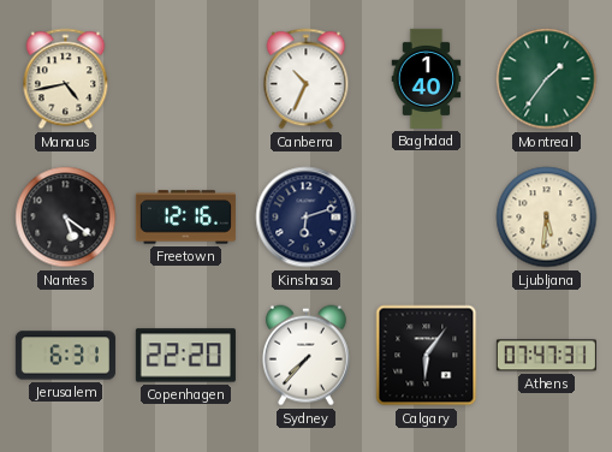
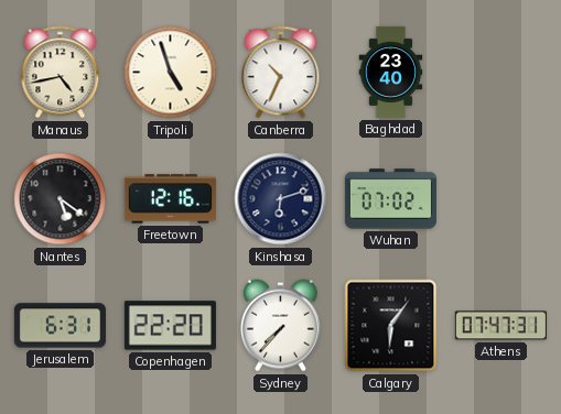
Tripoli: none -> 4:57 (171, 73)
Baghdad: 1:40 -> 23:40 (391, 72)
Montreal: 1:36 -> none (547, 79)
Wuhan: none -> 07:02 (390, 199)
Ljubljana: 5:31 -> none (547, 218)
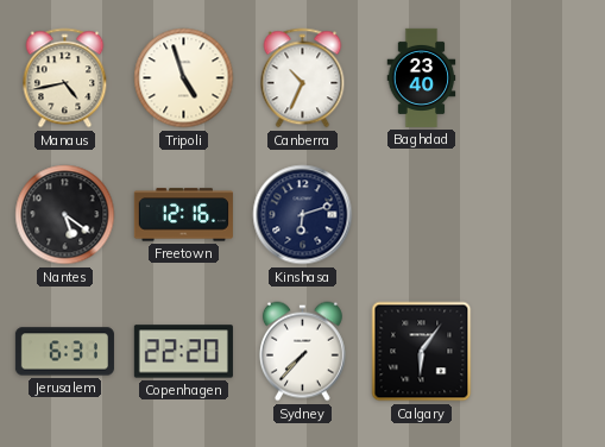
Wuhan: 07:02 -> none (390, 199)
Athens: 07:47 -> none (500, 326)
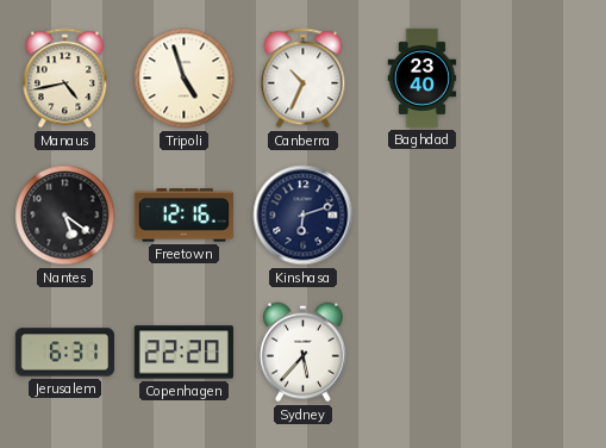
Sydney: 7:37 -> 5:37 (302, 353)
Calgary: 6:06 -> none (422, 352)
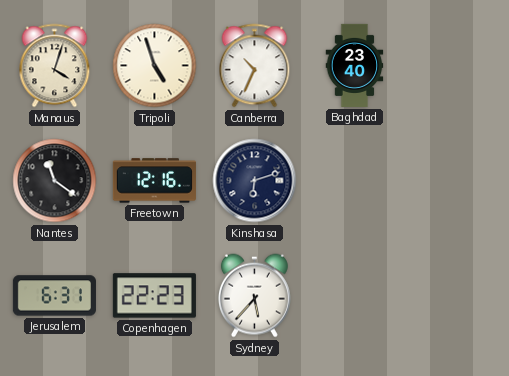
Manaus: 4:43 -> 4:03 (55, 66)
Nantes: 5:21 -> 11:21 (55, 181)
Copenhagen: 22:20 -> 22:23 (154, 296)
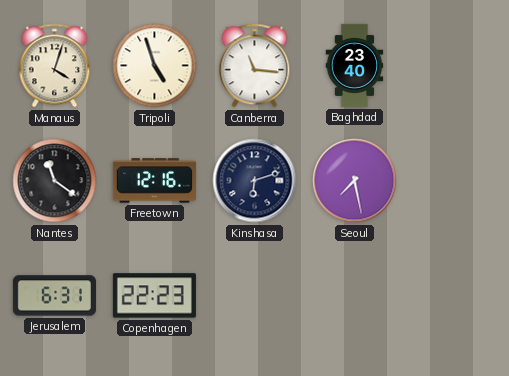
Canberra: 10:34 -> 11:16 (255, 66)
Seoul: none -> 7:28 (355, 181)
Sydney: 5:37 -> none (254, 296)
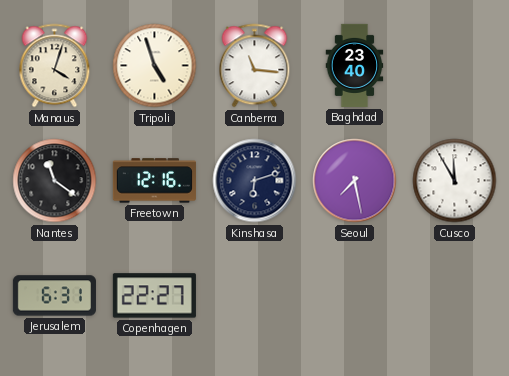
Cusco: none -> 11:55 (455, 181)
Copenhagen: 22:23 -> 22:27 (154, 296)
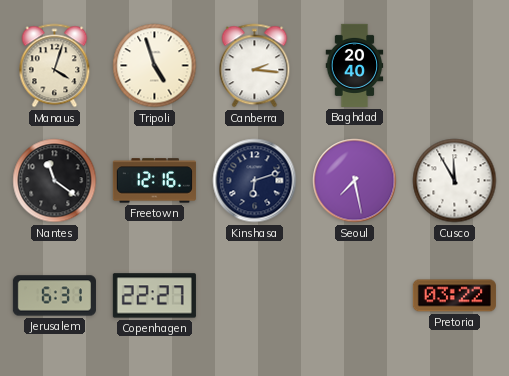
Canberra: 11:16 -> 2:16 (255, 66)
Baghdad: 23:40 -> 20:40 (355, 65)
Pretoria: none -> 03:22 (454, 296)
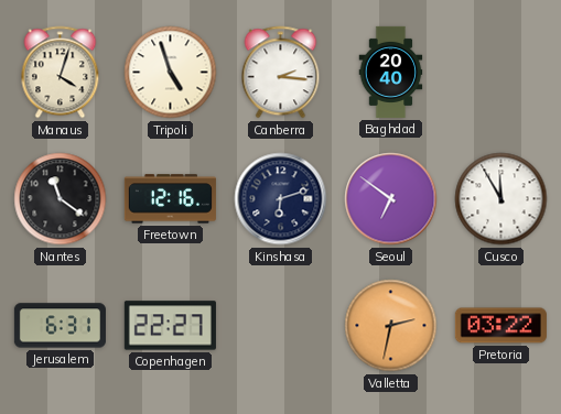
Seoul: 7:28 -> 6:51 (391, 199)
Valletta: none -> 2:32 (391, 326)
